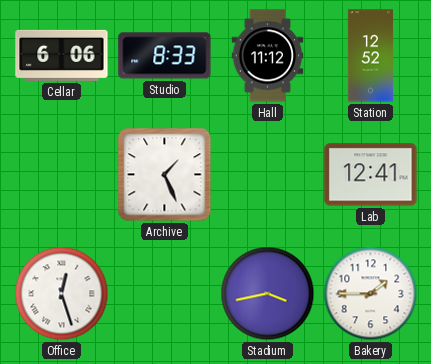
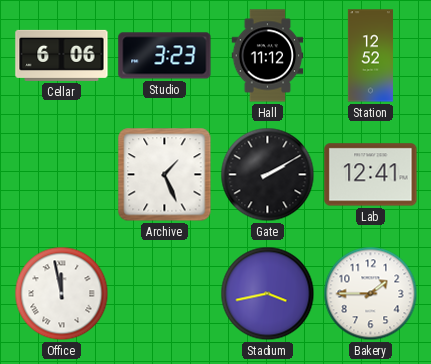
Studio: 8:33 -> 3:23 (165, 56)
Gate: none -> 2:10 (268, 175)
Office: 12:27 -> 11:58 (62, 294)
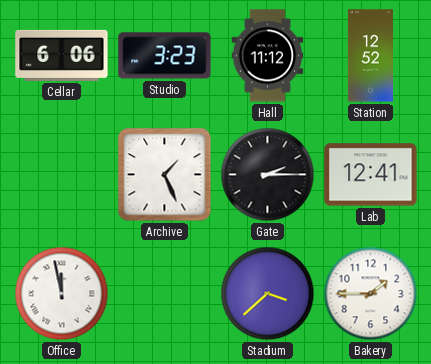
Gate: 2:10 -> 2:15 (268, 175)
Stadium: 3:43 -> 3:38 (268, 294)
